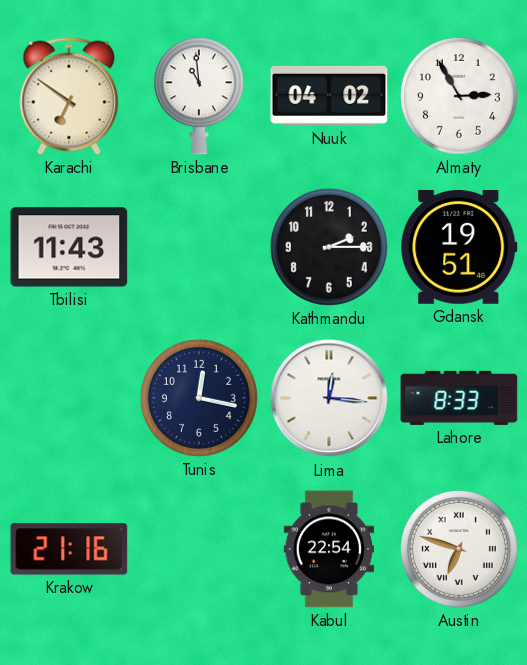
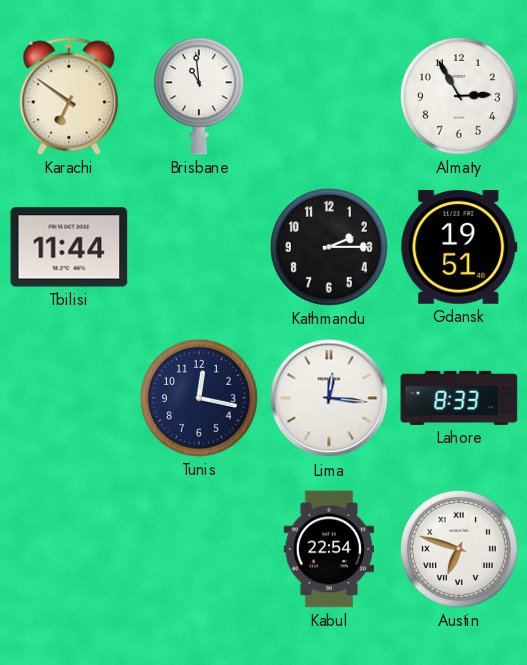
Nuuk: 04:02 -> none (329, 96)
Tbilisi: 11:43 -> 11:44 (69, 247)
Krakow: 21:16 -> none (69, 549)
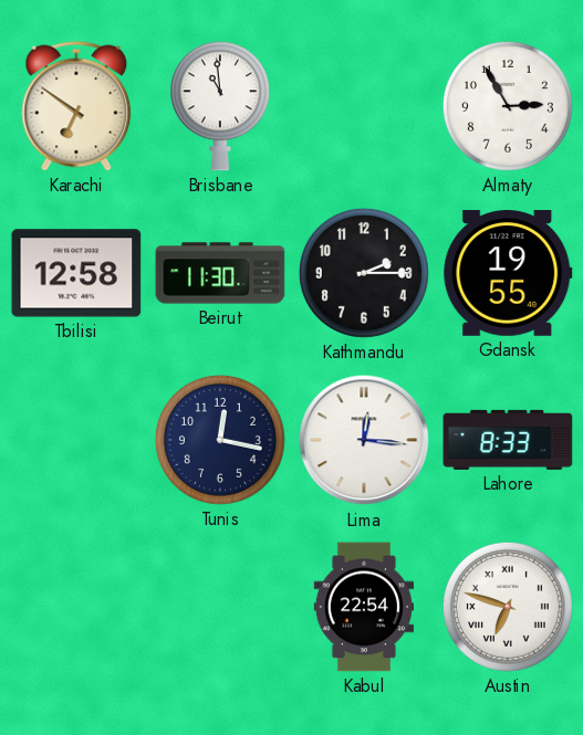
Tbilisi: 11:44 -> 12:58 (76, 273)
Beirut: none -> 11:30 (220, 273)
Gdansk: 19:51 -> 19:55 (508, 274)
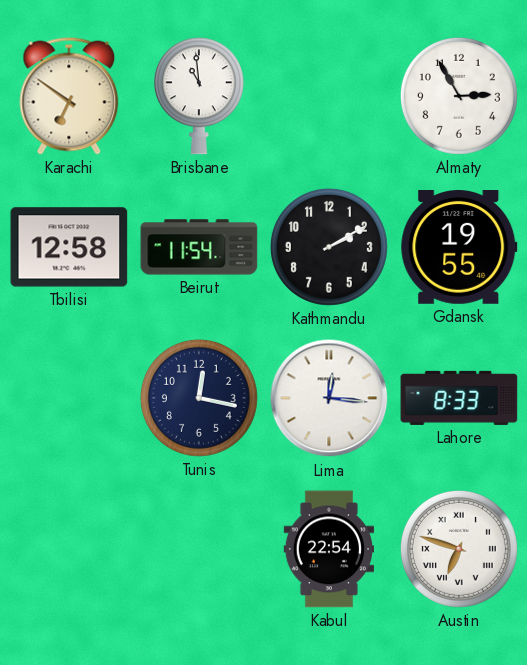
Beirut: 11:30 -> 11:54 (199, 247)
Kathmandu: 2:15 -> 2:10 (329, 247)
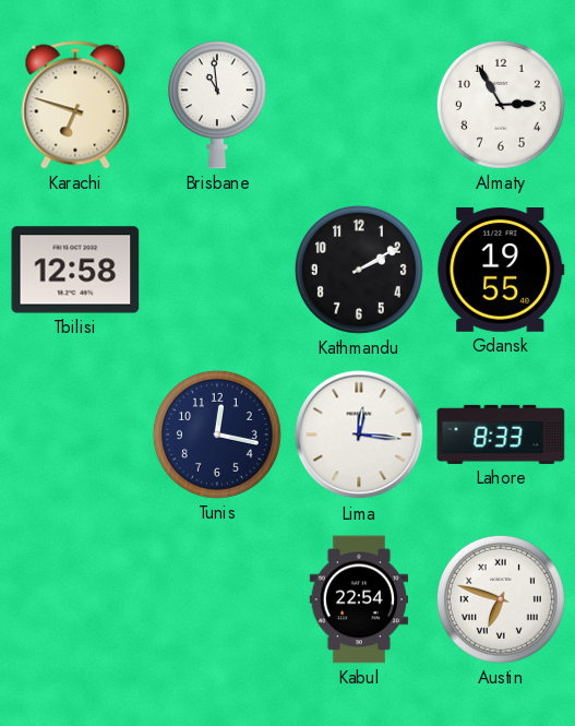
Karachi: 6:51 -> 6:48 (75, 105)
Beirut: 11:54 -> none (199, 247)
